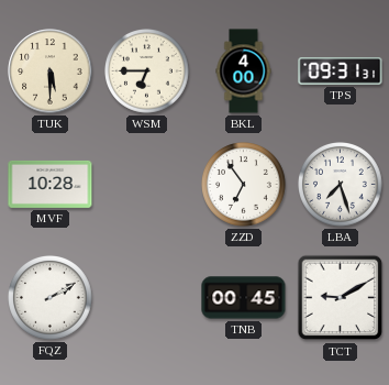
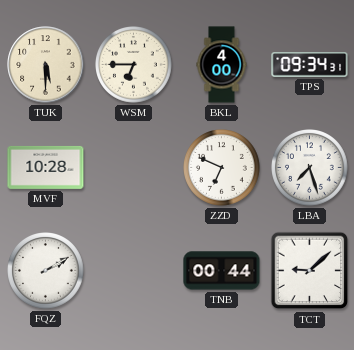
TPS: 09:31 -> 09:34 (310, 65)
ZZD: 6:54 -> 6:49 (222, 168)
TNB: 00:45 -> 00:44 (222, 271)
TCT: 9:10 -> 9:08 (310, 271)
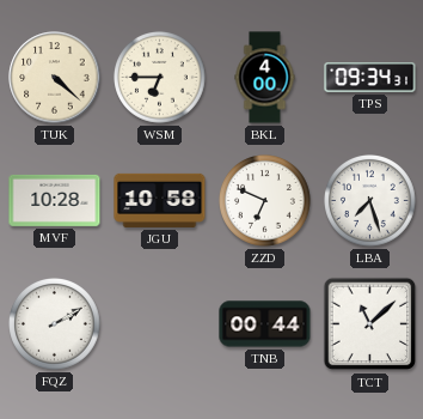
TUK: 5:30 -> 4:22 (55, 78)
JGU: none -> 10:58 (160, 200)
TCT: 9:08 -> 11:08 (370, 324)
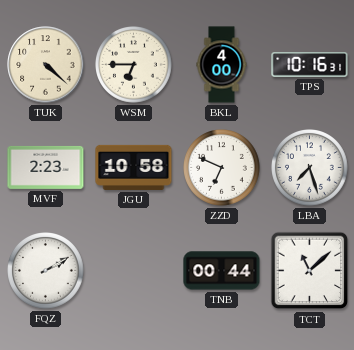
TPS: 09:34 -> 10:16 (310, 65)
MVF: 10:28 -> 2:23 (46, 167)
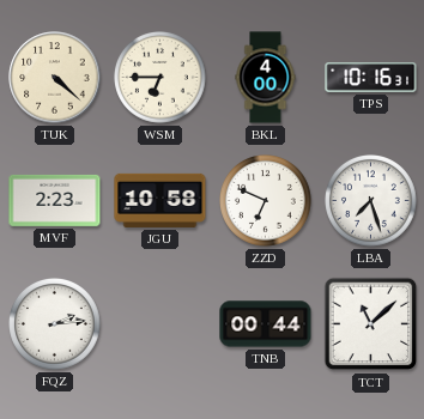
FQZ: 2:10 -> 2:14 (55, 324)
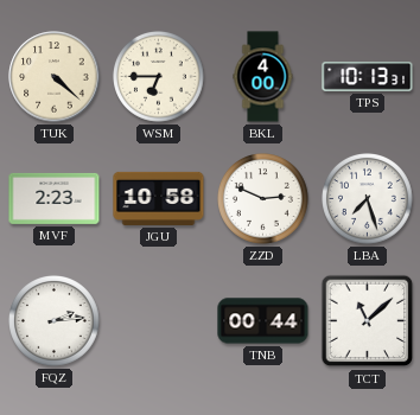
TPS: 10:16 -> 10:13 (368, 77)
ZZD: 6:49 -> 2:49 (263, 199)
